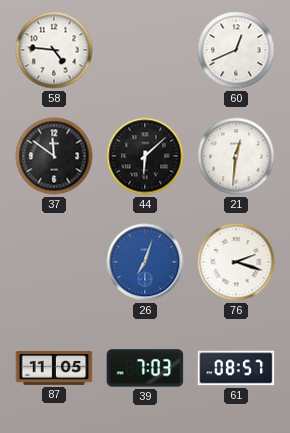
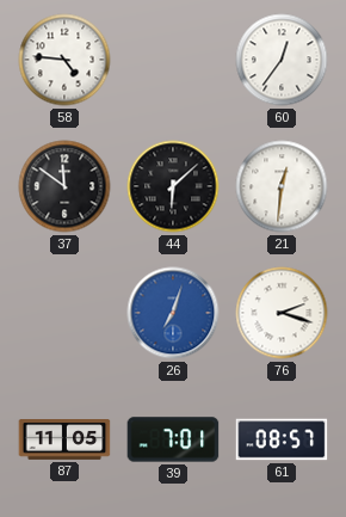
60: 12:41 -> 12:36 (282, 60)
39: 7:03 -> 7:01 (173, 439)
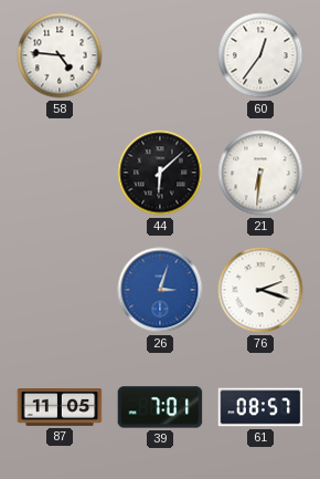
37: 11:51 -> none (64, 186)
21: 12:31 -> 6:31 (260, 173)
26: 7:03 -> 3:03 (160, 290)
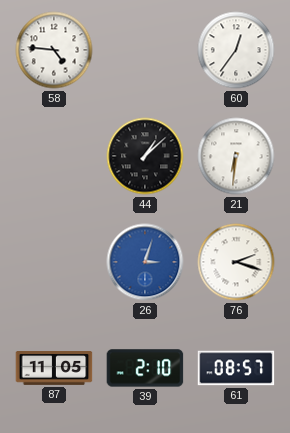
44: 6:08 -> 1:08 (145, 156)
39: 7:01 -> 2:10 (145, 368)
